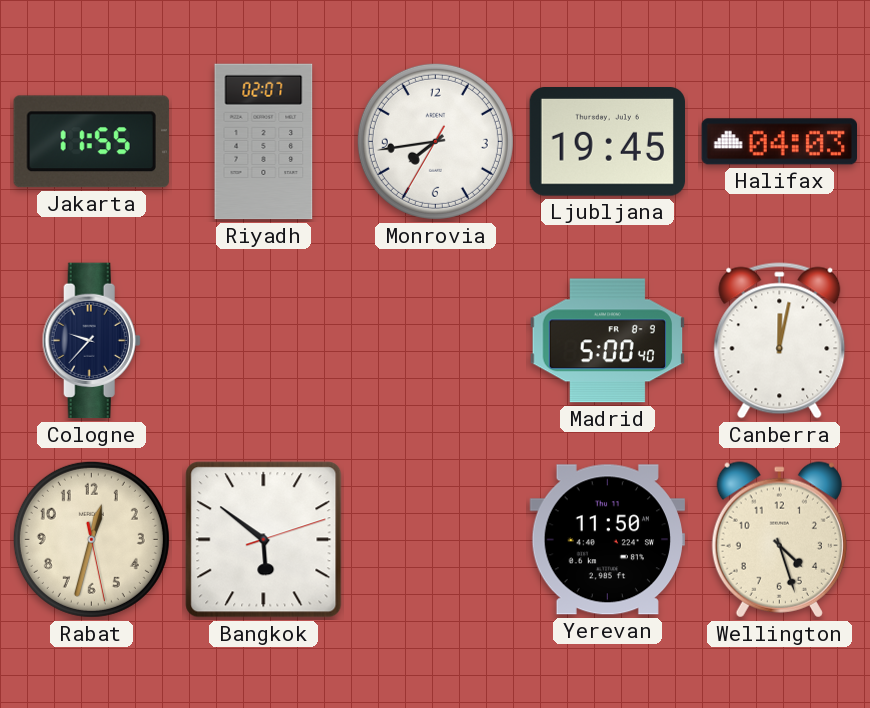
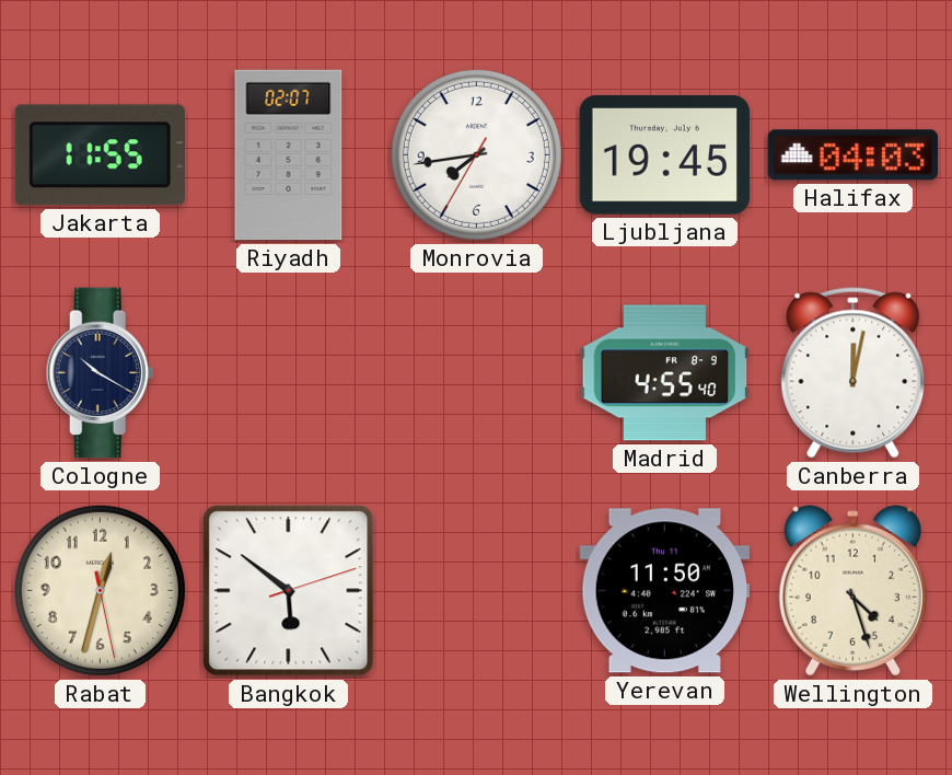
Cologne: 9:37 -> 10:20 (100, 373)
Madrid: 5:00 -> 4:55 (664, 373)
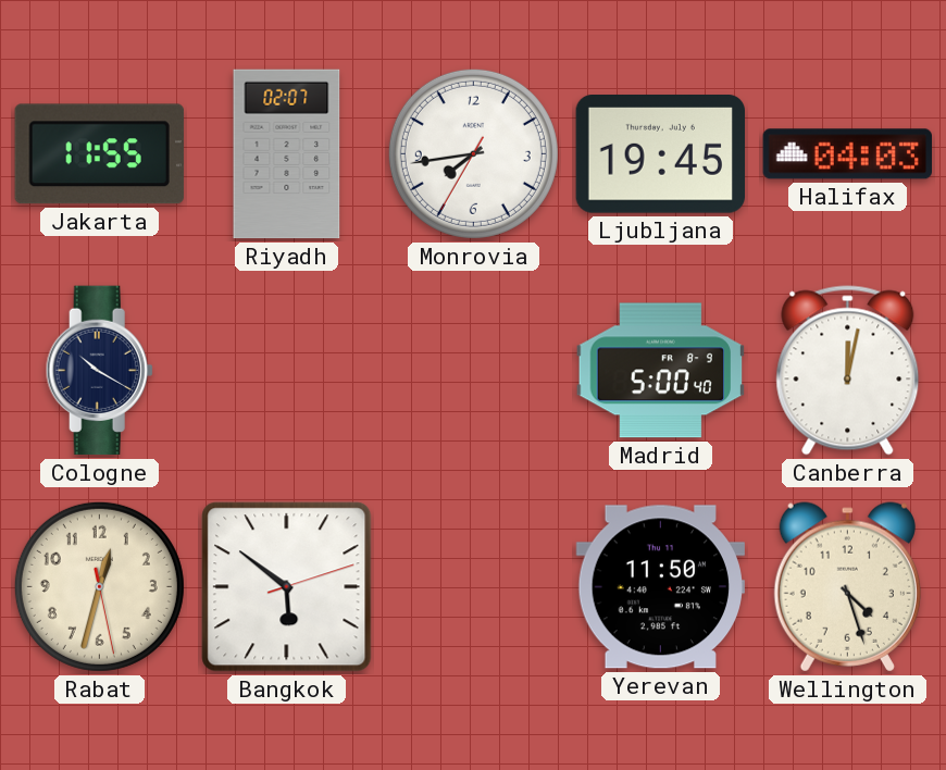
Madrid: 4:55 -> 5:00 (660, 371)
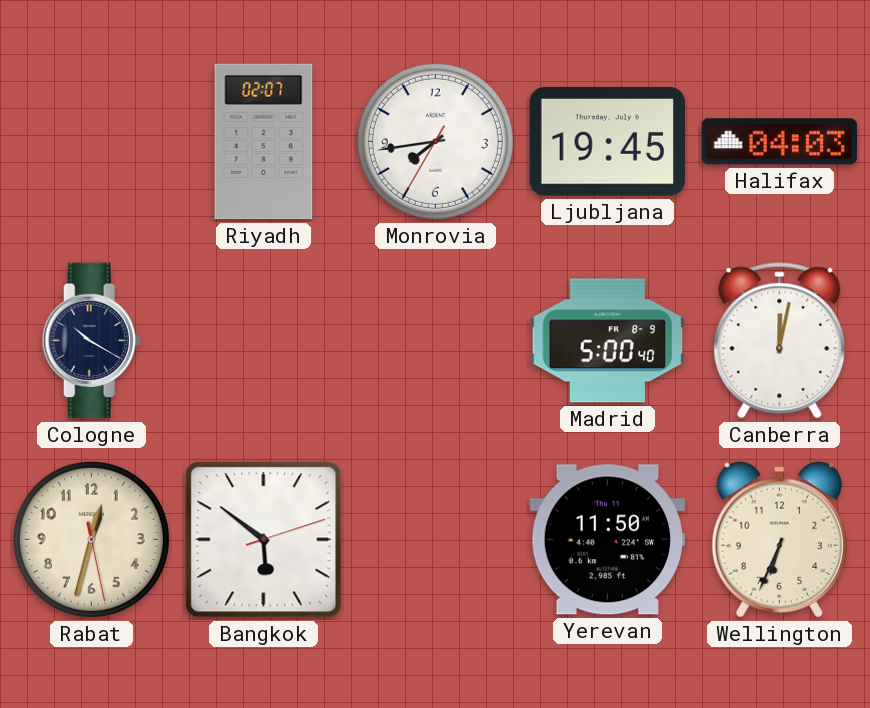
Jakarta: 11:55 -> none (99, 154)
Wellington: 4:27 -> 6:34 (779, 540)
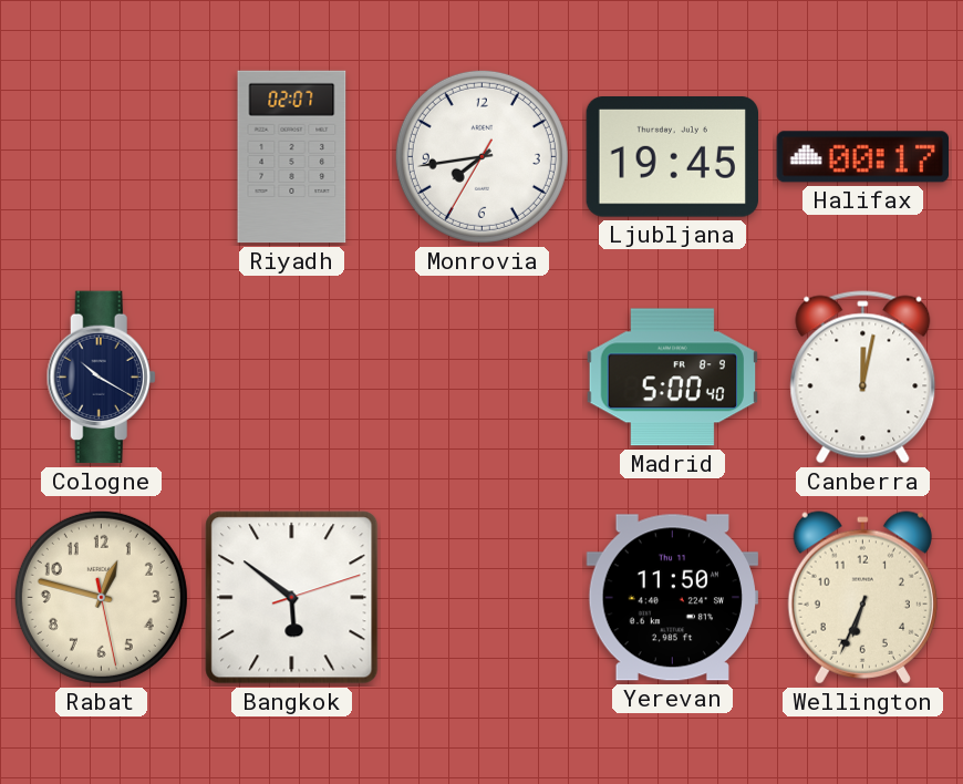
Halifax: 04:03 -> 00:17 (862, 157)
Rabat: 12:32 -> 12:47 (101, 597)
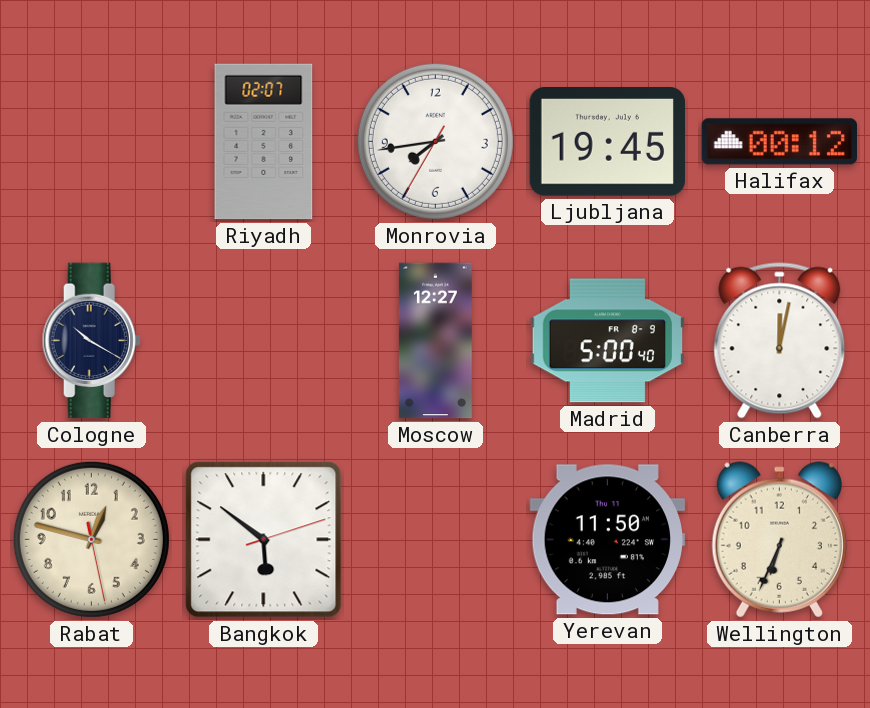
Halifax: 00:17 -> 00:12 (779, 142)
Moscow: none -> 12:27 (435, 341)
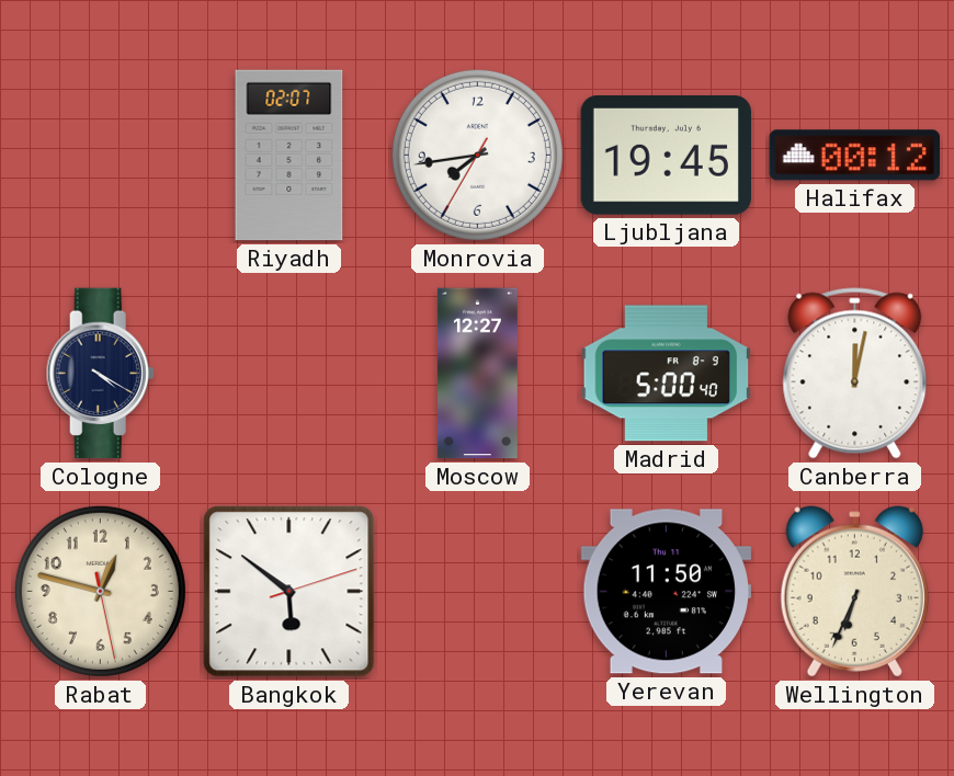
Cologne: 10:20 -> 4:20 (100, 374)
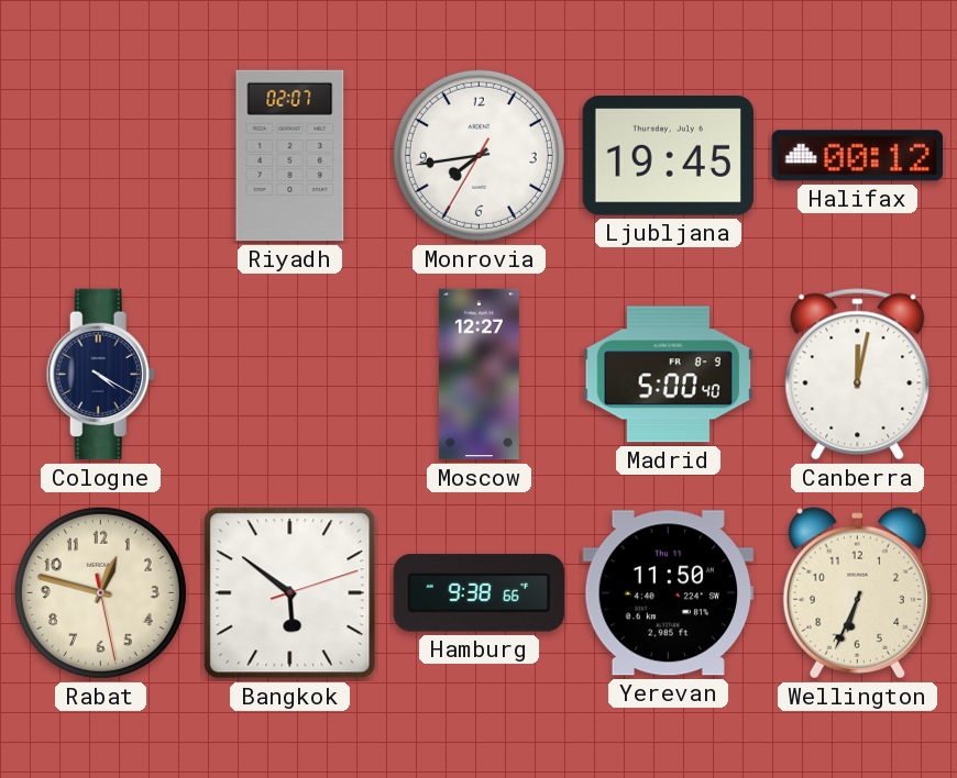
Hamburg: none -> 9:38 (479, 593)
